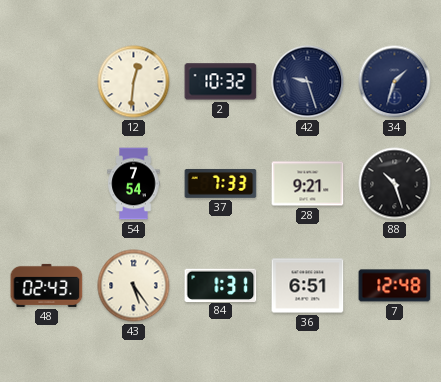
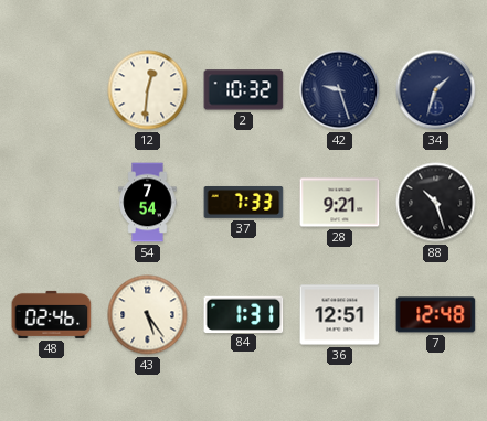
48: 02:43 -> 02:46 (52, 314)
36: 6:51 -> 12:51 (340, 315)
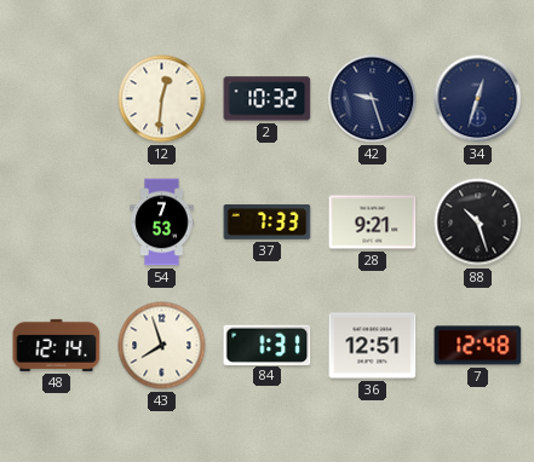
34: 1:33 -> 12:33 (478, 99)
54: 7:54 -> 7:53 (162, 223)
48: 02:46 -> 12:14 (57, 345)
43: 5:24 -> 7:57 (162, 346)
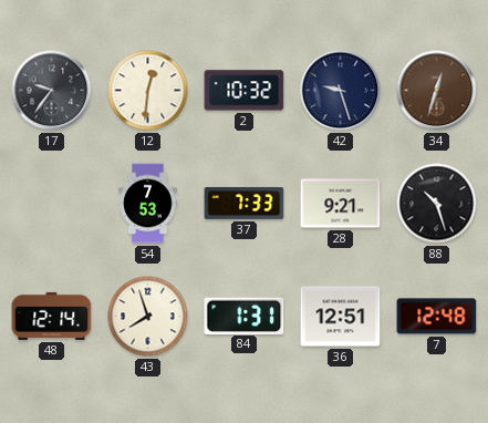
17: none -> 9:36 (52, 91)
34 dial: navy -> brown (437, 91)
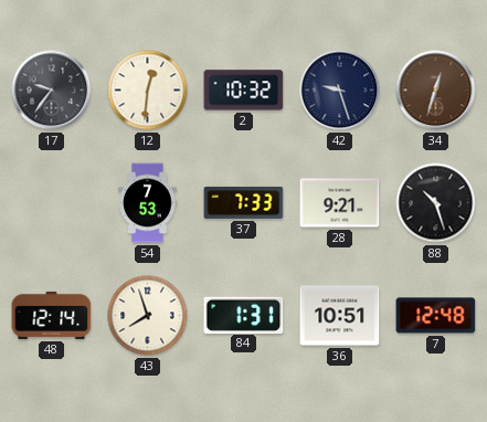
36: 12:51 -> 10:51 (340, 316)
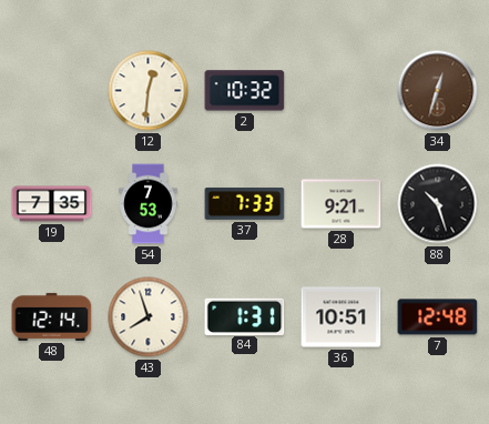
17: 9:36 -> none (52, 91)
42: 9:27 -> none (340, 91)
19: none -> 7:35 (52, 204)
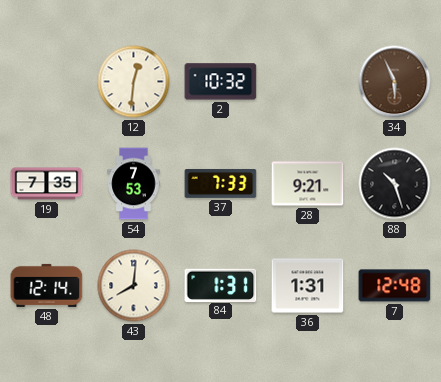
34: 12:33 -> 5:56 (395, 82)
43: 7:57 -> 8:01 (134, 286)
36: 10:51 -> 1:31 (308, 286)
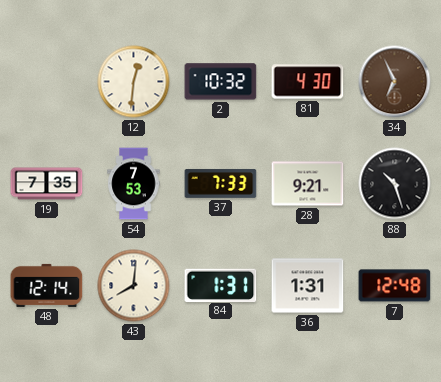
81: none -> 4:30 (308, 82)
34: 5:56 -> 6:56 (395, 82)
